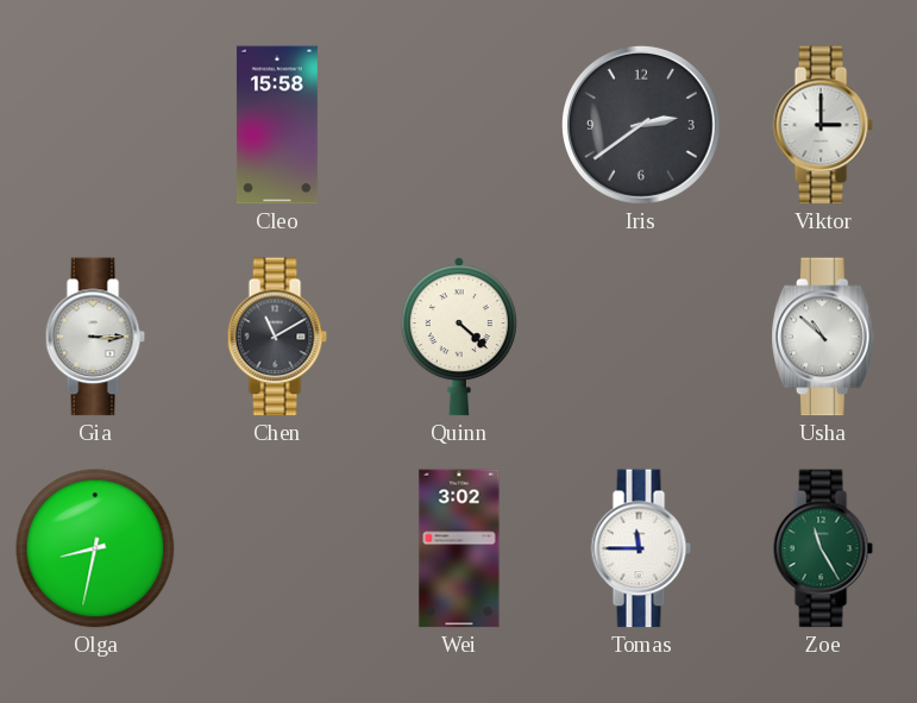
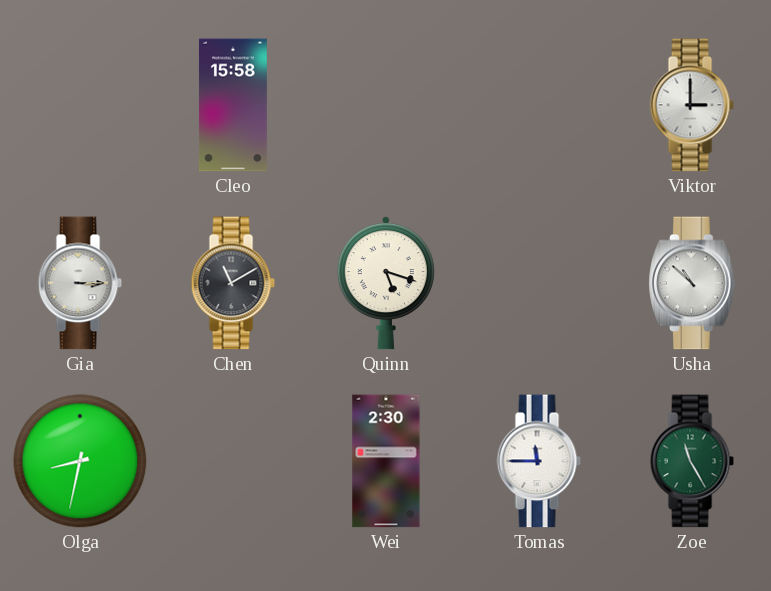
Iris: 2:39 -> none (642, 125)
Quinn: 4:22 -> 5:18 (386, 283)
Wei: 3:02 -> 2:30 (386, 461)
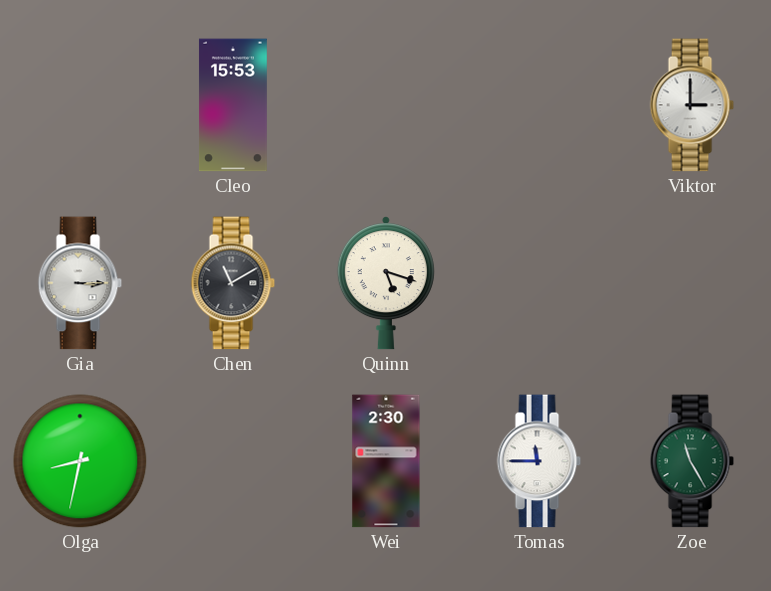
Cleo: 15:58 -> 15:53 (233, 105)
Usha: 10:52 -> none (692, 283)
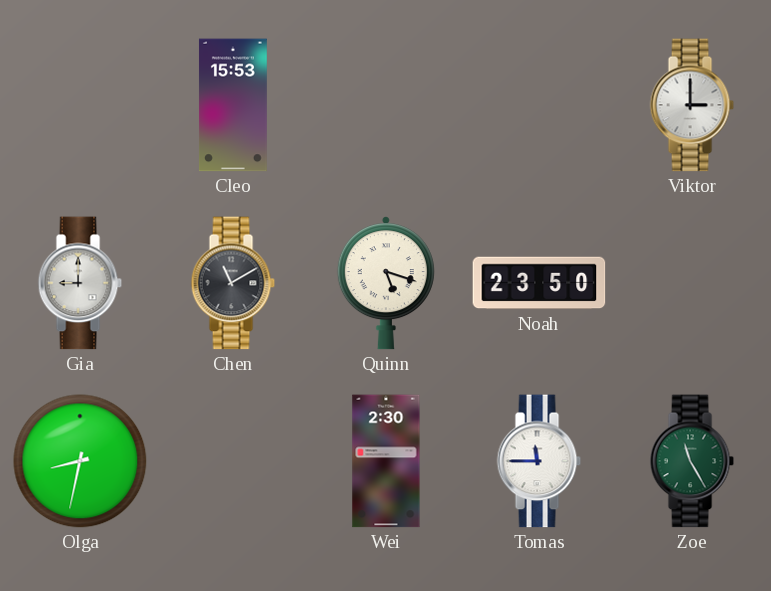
Gia: 3:15 -> 9:00 (80, 283)
Noah: none -> 23:50 (539, 283)
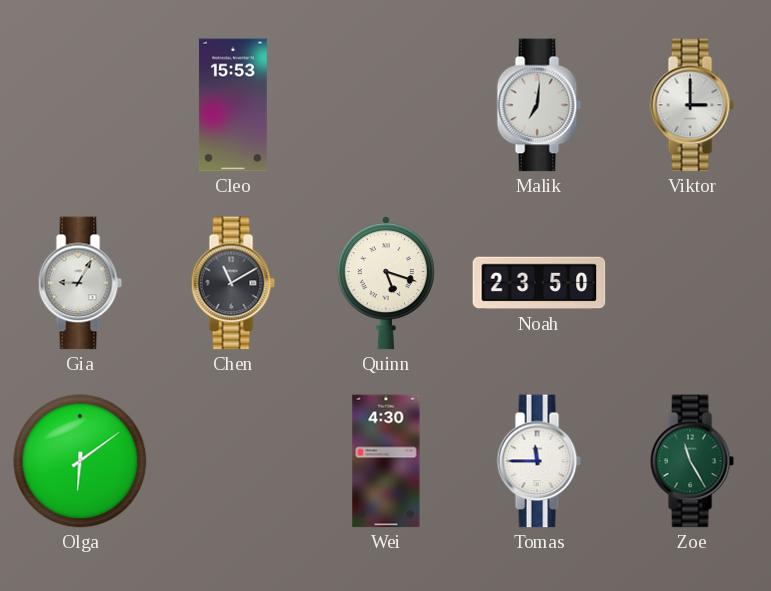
Malik: none -> 7:01 (539, 105)
Gia: 9:00 -> 9:05 (80, 283)
Olga: 8:32 -> 6:09 (80, 461)
Wei: 2:30 -> 4:30 (386, 461)
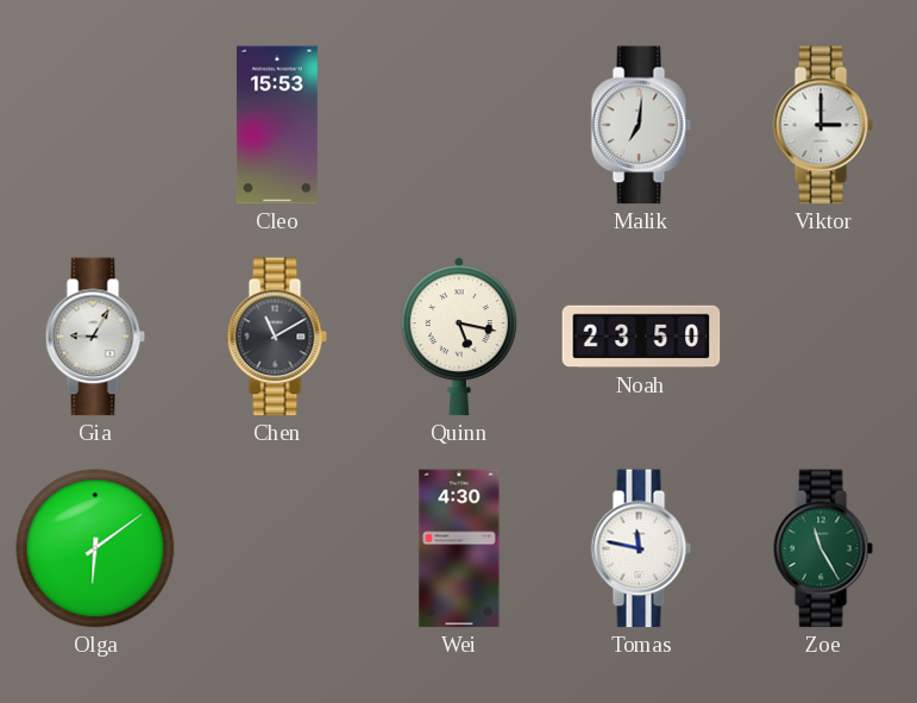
Quinn: 5:18 -> 5:17 (459, 337)
Tomas: 11:45 -> 11:47 (641, 548)
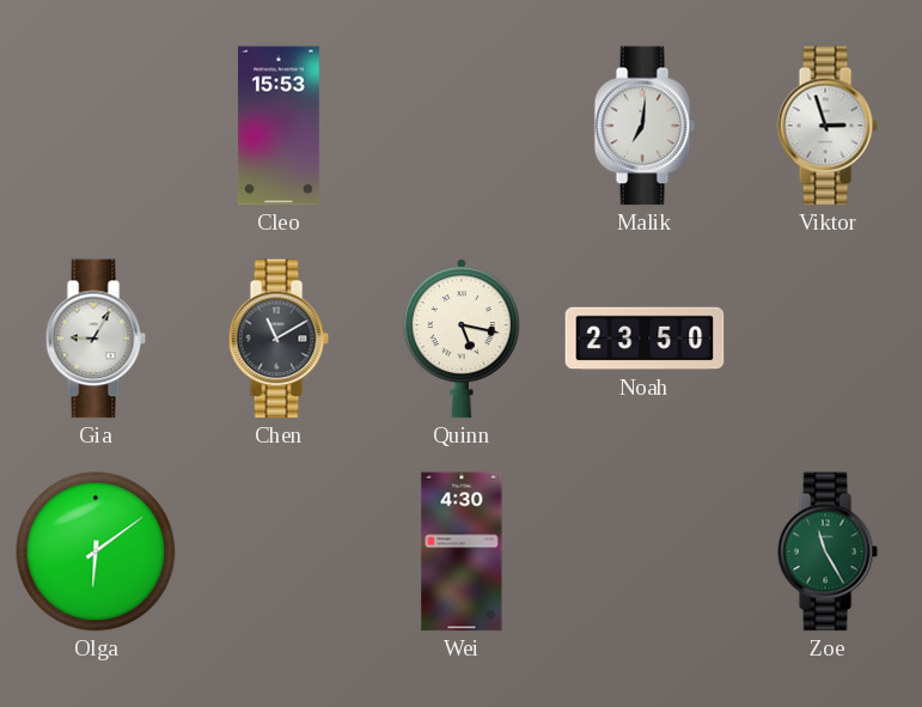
Viktor: 3:00 -> 2:57 (828, 126)
Tomas: 11:47 -> none (641, 548)
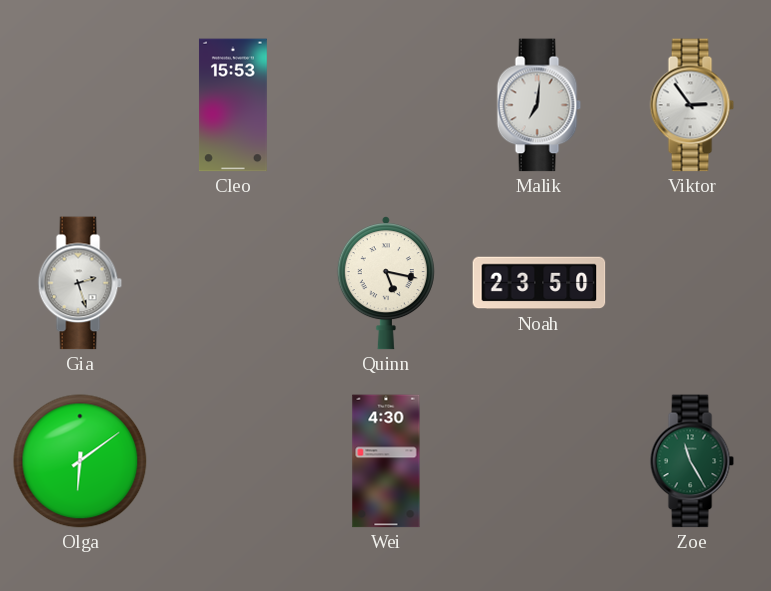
Viktor: 2:57 -> 2:54 (692, 105)
Gia: 9:05 -> 2:27 (80, 283)
Chen: 11:10 -> none (279, 339)
